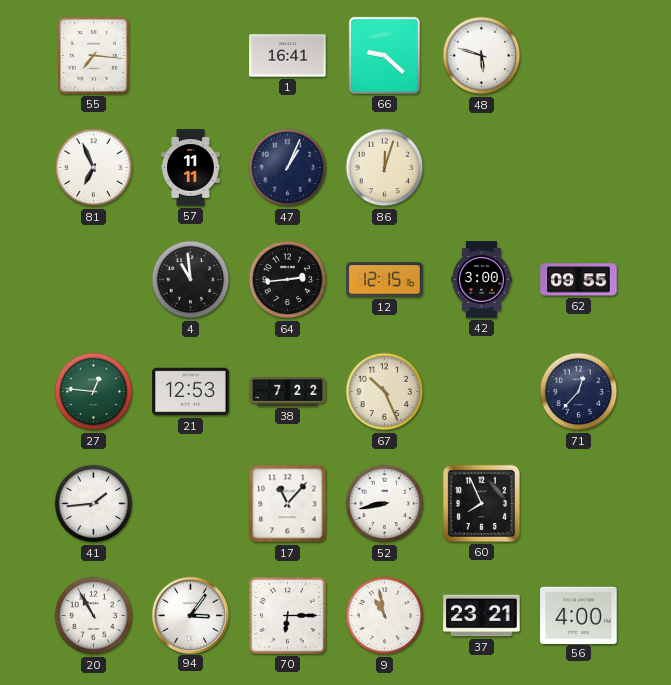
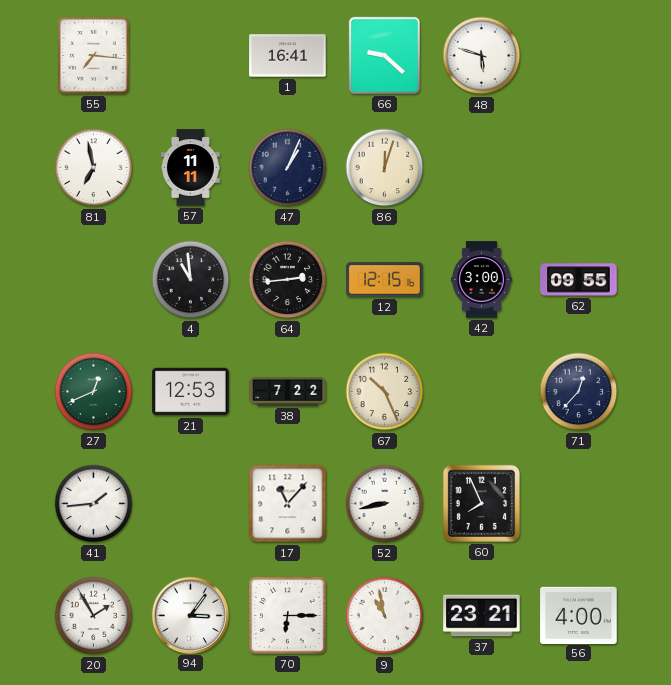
81: 6:56 -> 6:58 (94, 168)
27: 12:46 -> 12:41 (94, 392)
20: 10:55 -> 1:55 (94, 616)
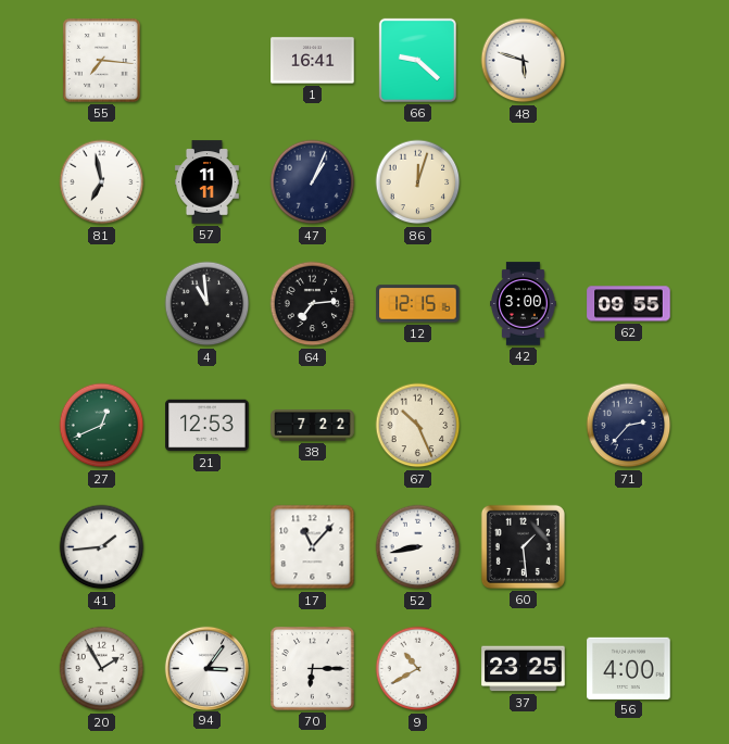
64: 2:44 -> 7:14 (313, 304)
71: 12:37 -> 2:37 (629, 426)
60: 7:56 -> 1:29 (523, 546)
9: 10:58 -> 10:40 (418, 669)
37: 23:21 -> 23:25 (524, 669)
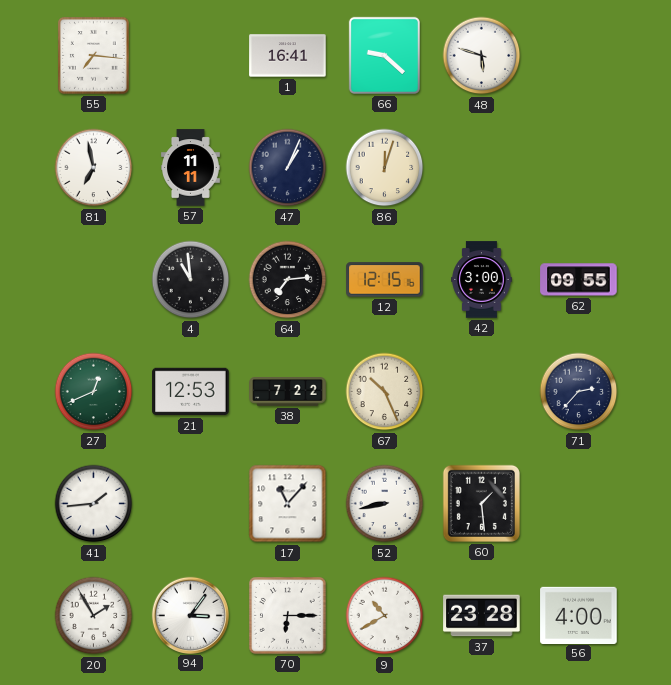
37: 23:25 -> 23:28 (482, 616)
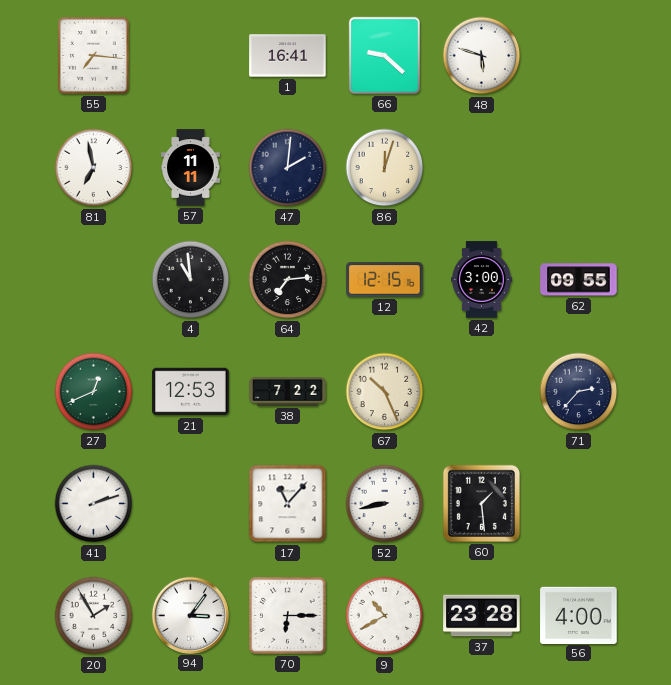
47: 1:04 -> 2:01 (288, 168)
41: 1:44 -> 2:12 (94, 504)
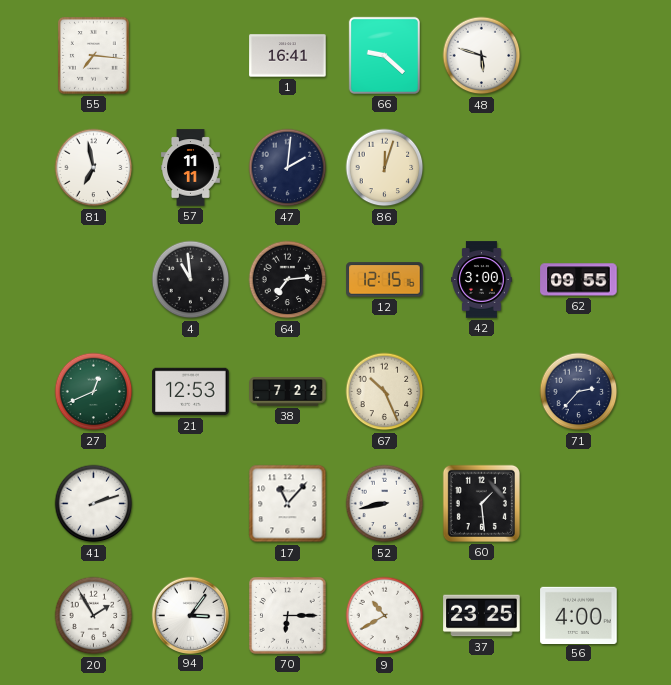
37: 23:28 -> 23:25 (482, 616)
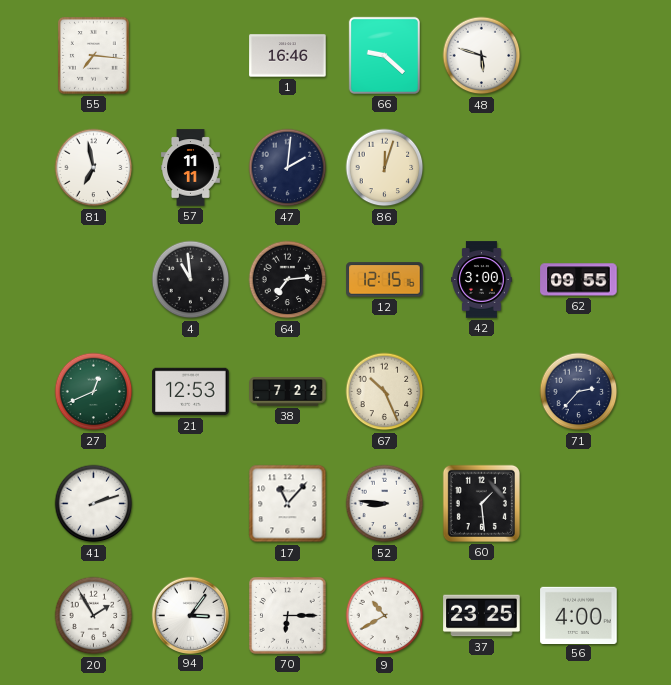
1: 16:41 -> 16:46 (288, 56)
52: 8:43 -> 8:46 (385, 504)
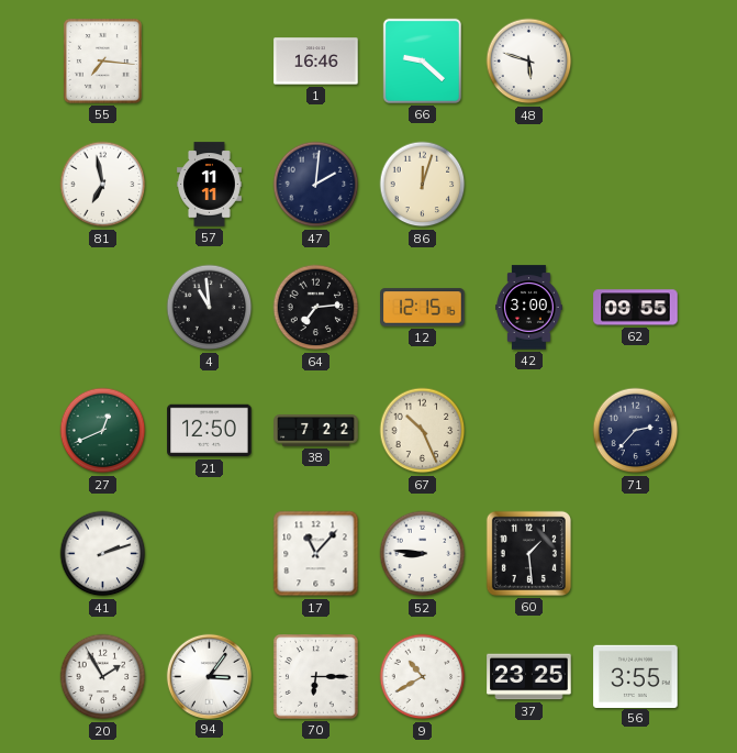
21: 12:53 -> 12:50 (210, 431)
56: 4:00 -> 3:55 (636, 676)
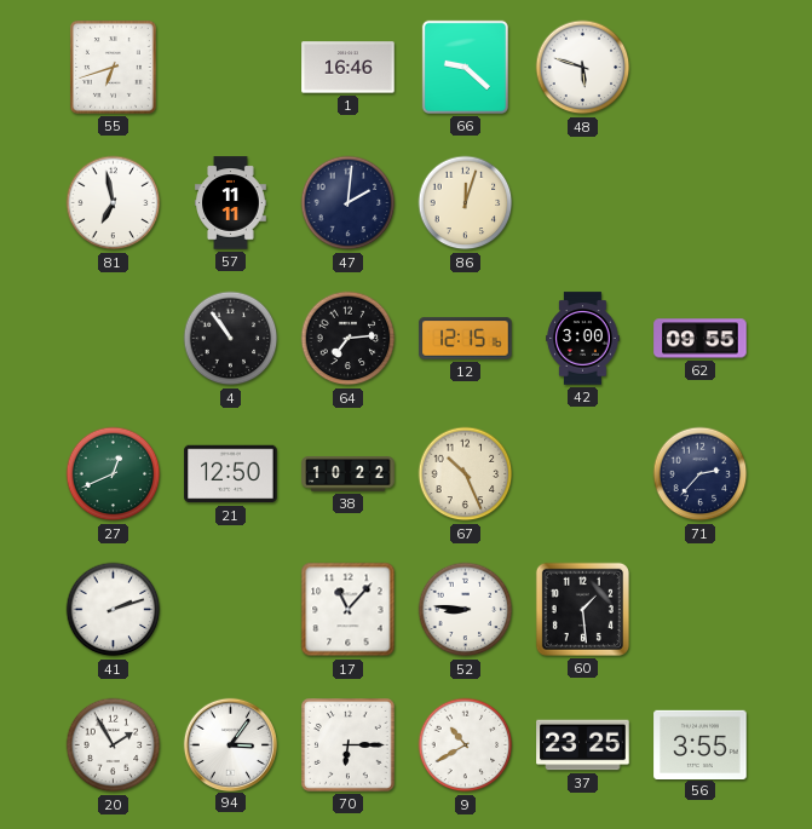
55: 7:16 -> 6:42 (113, 68)
4: 10:59 -> 10:54 (231, 339)
38: 7:22 -> 10:22 (349, 474)
